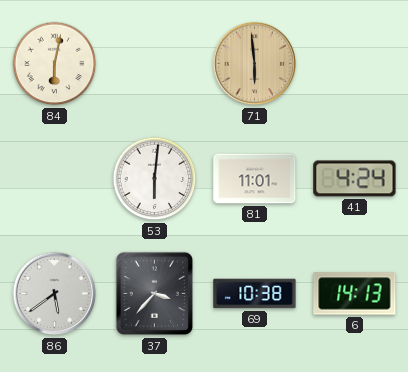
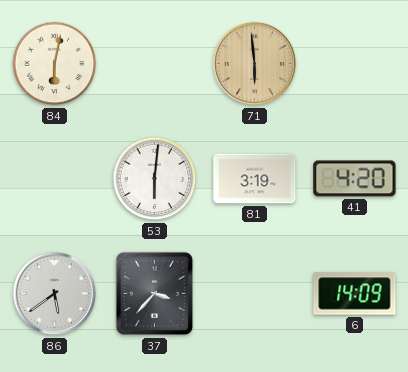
81: 11:01 -> 3:19 (255, 179)
41: 4:24 -> 4:20 (355, 179)
69: 10:38 -> none (255, 294)
6: 14:13 -> 14:09 (355, 294)
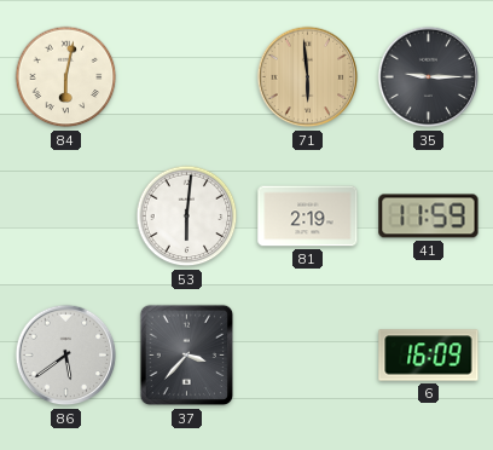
35: none -> 9:15 (429, 77)
81: 3:19 -> 2:19 (308, 217)
41: 4:20 -> 11:59 (429, 217)
6: 14:09 -> 16:09 (429, 356)
